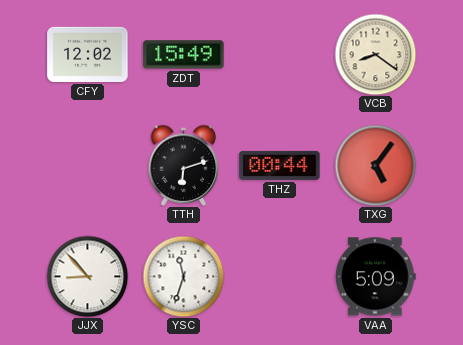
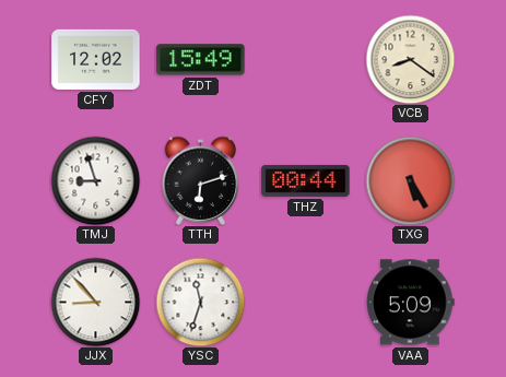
TMJ: none -> 8:57 (95, 180)
TXG: 5:06 -> 5:25 (410, 180)
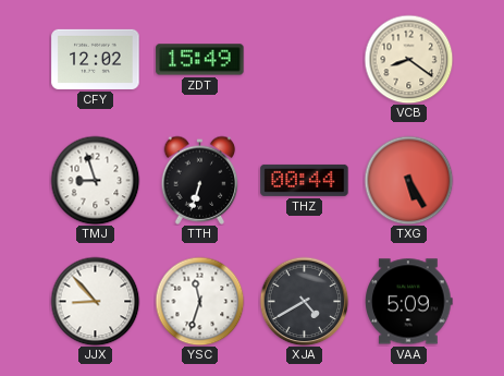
TTH: 6:12 -> 6:33 (200, 180)
XJA: none -> 4:40 (304, 301)
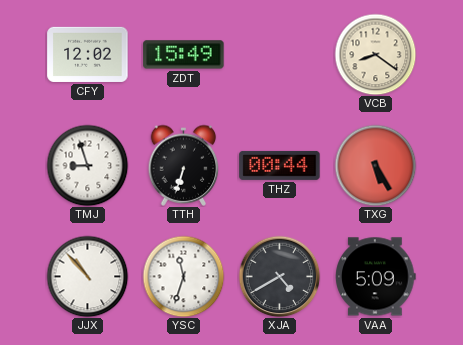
JJX: 8:53 -> 10:53 (87, 276)
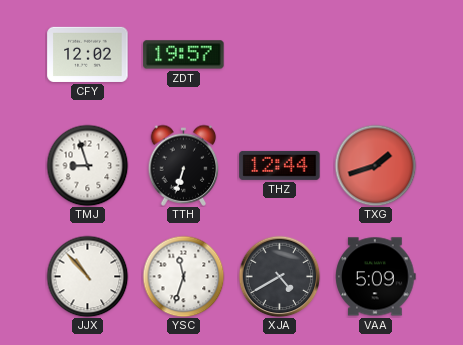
ZDT: 15:49 -> 19:57 (184, 55)
VCB: 8:21 -> none (375, 54)
THZ: 00:44 -> 12:44 (280, 165)
TXG: 5:25 -> 1:42 (375, 165)
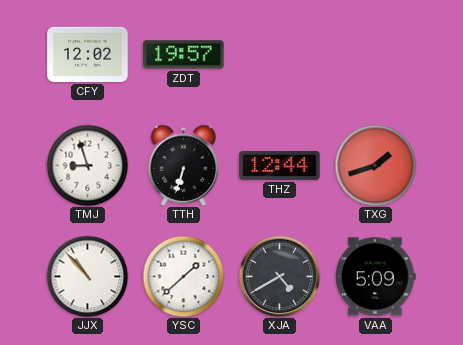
YSC: 11:33 -> 1:38 (183, 276)
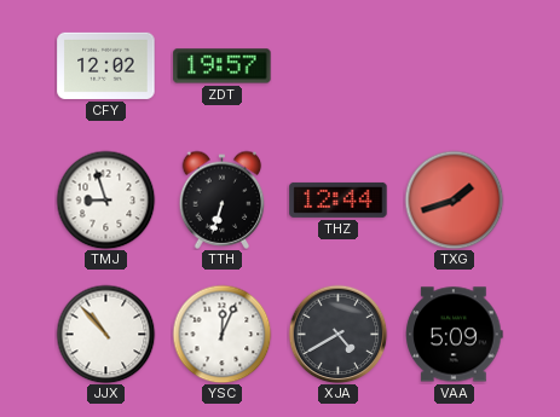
YSC: 1:38 -> 12:04 (221, 334)
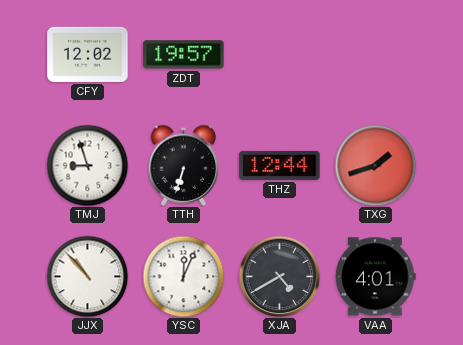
VAA: 5:09 -> 4:01 (376, 277)
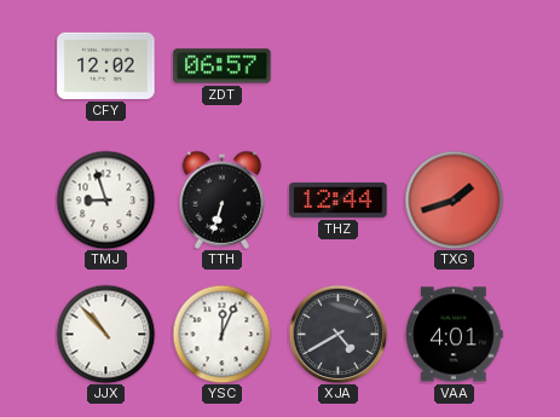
ZDT: 19:57 -> 06:57 (223, 66)
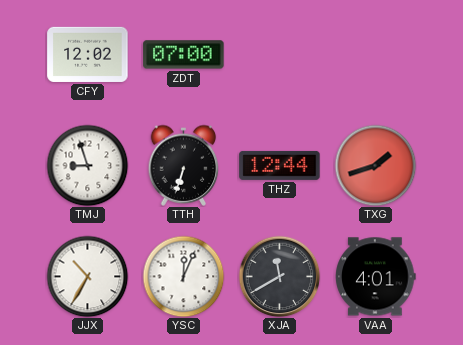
ZDT: 06:57 -> 07:00 (184, 55)
JJX: 10:53 -> 10:35 (87, 276)
XJA: 4:40 -> 11:40 (279, 276)
